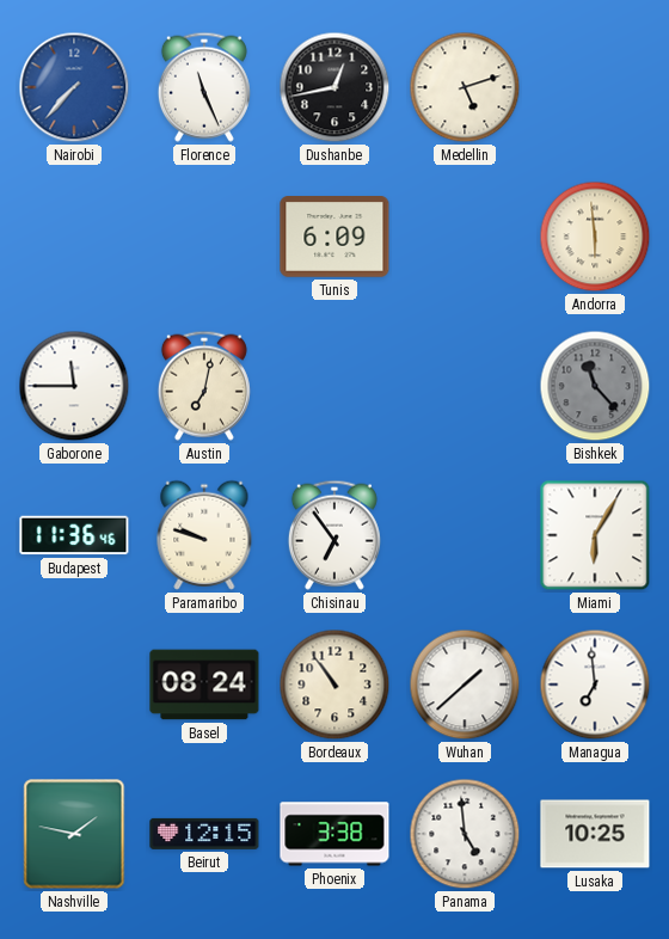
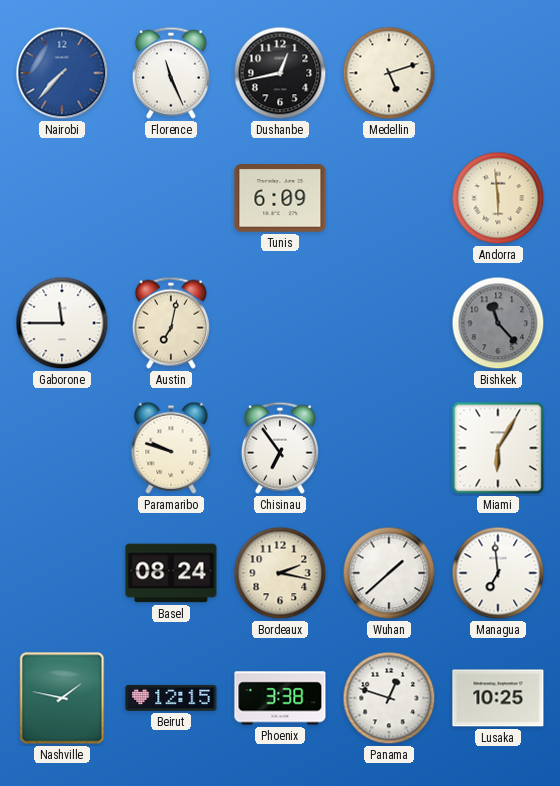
Budapest: 11:36 -> none (74, 535)
Bordeaux: 10:54 -> 2:17 (280, 573)
Panama: 4:59 -> 12:48 (389, 698)
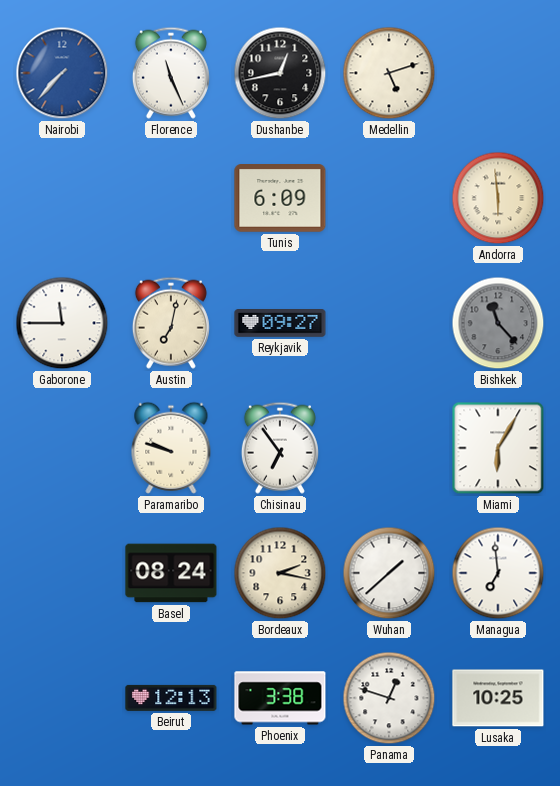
Reykjavik: none -> 09:27 (280, 324)
Nashville: 1:47 -> none (62, 698)
Beirut: 12:15 -> 12:13 (171, 698)
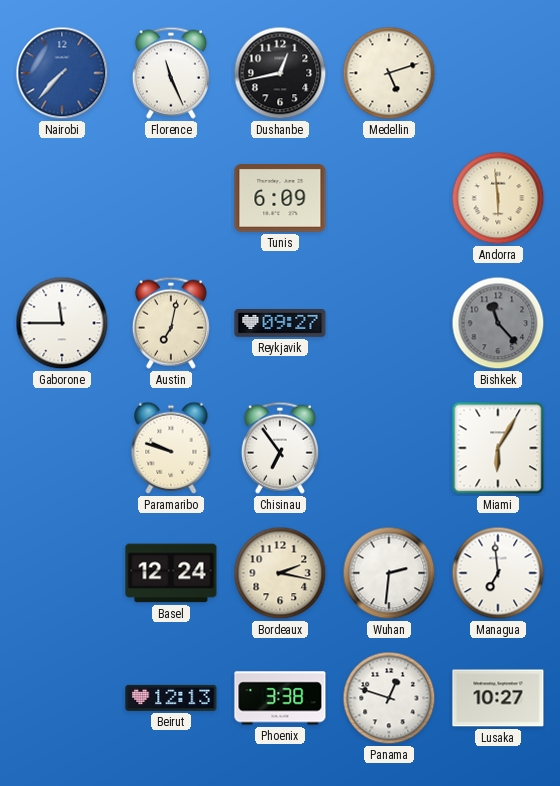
Basel: 08:24 -> 12:24 (171, 573)
Wuhan: 1:38 -> 2:31 (389, 573)
Lusaka: 10:25 -> 10:27 (498, 698)
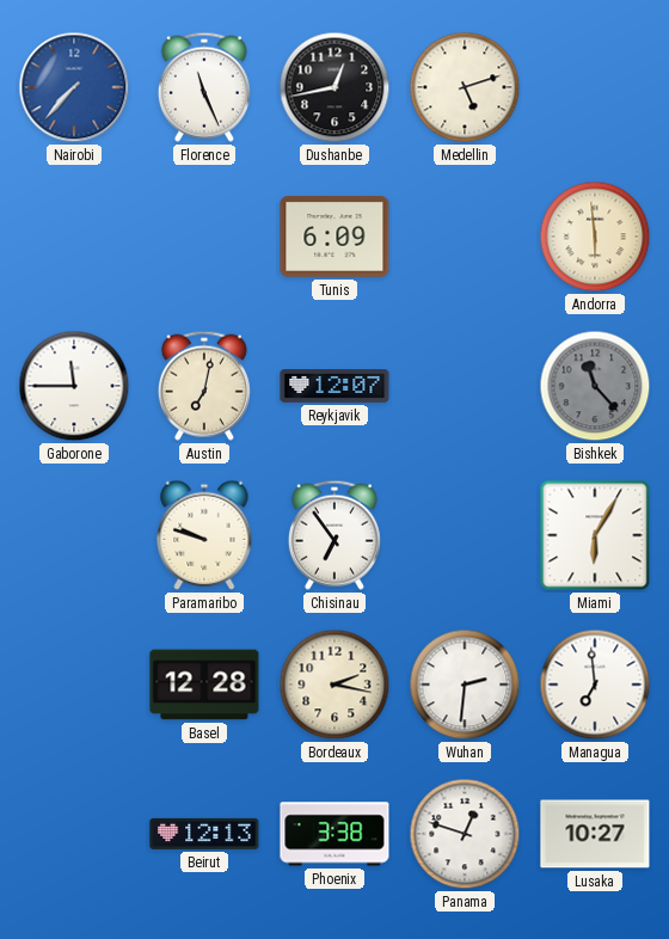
Reykjavik: 09:27 -> 12:07 (334, 387)
Basel: 12:24 -> 12:28 (204, 685)
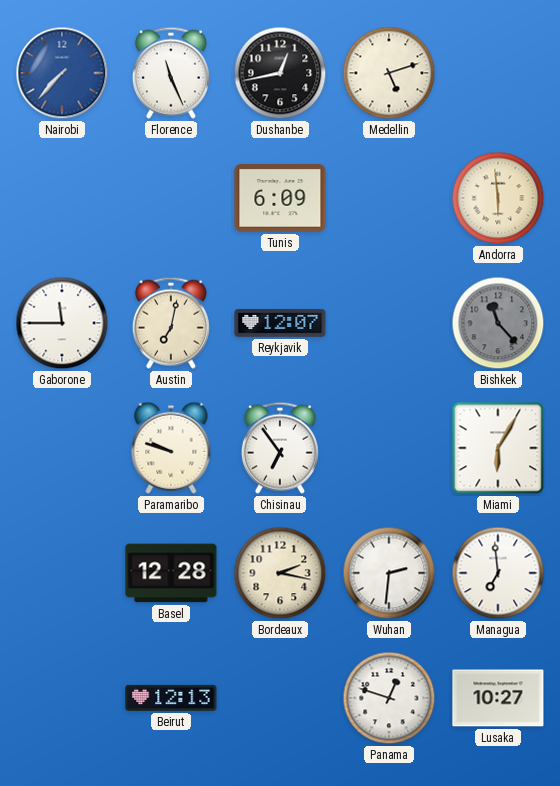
Phoenix: 3:38 -> none (334, 834)
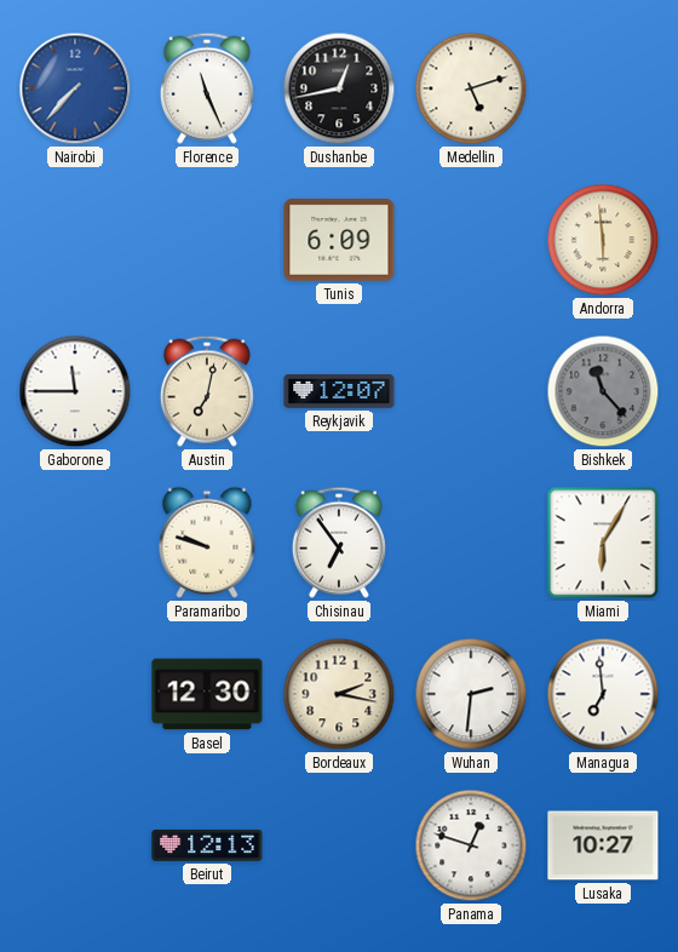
Basel: 12:28 -> 12:30 (207, 694)
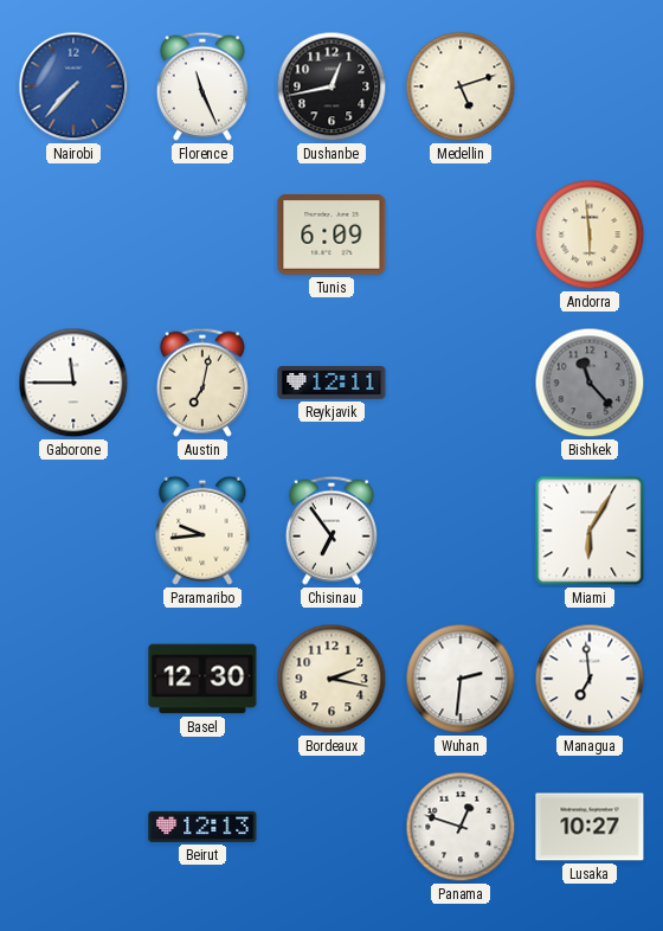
Reykjavik: 12:07 -> 12:11 (331, 384)
Paramaribo: 9:48 -> 9:44 (202, 531)
